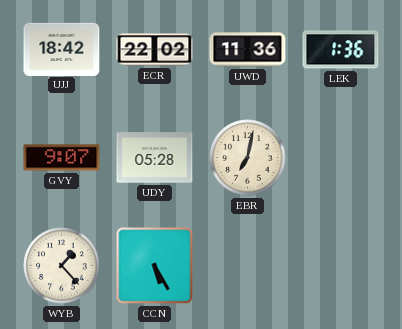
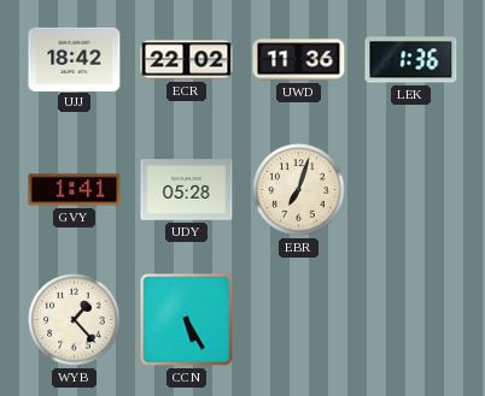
GVY: 9:07 -> 1:41 (75, 190)
EBR: 7:02 -> 7:03 (299, 190)
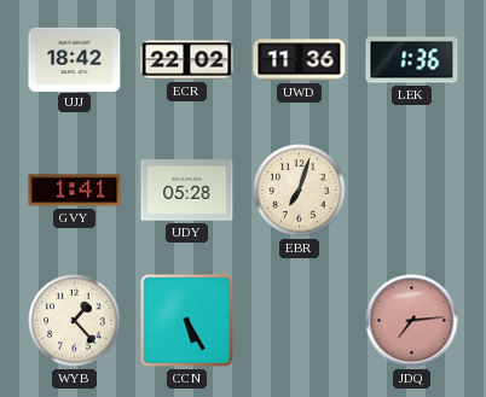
JDQ: none -> 7:14 (412, 321)
